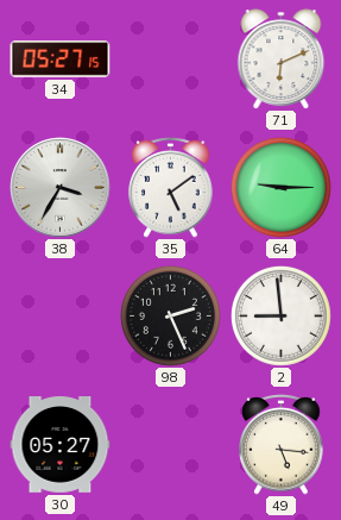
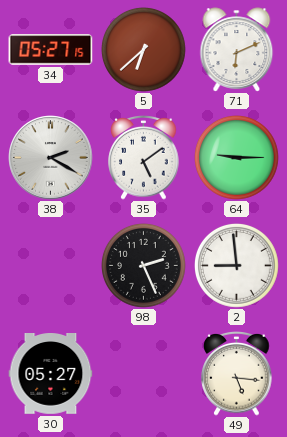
5: none -> 6:38 (144, 50)
38: 3:35 -> 2:20 (51, 158)
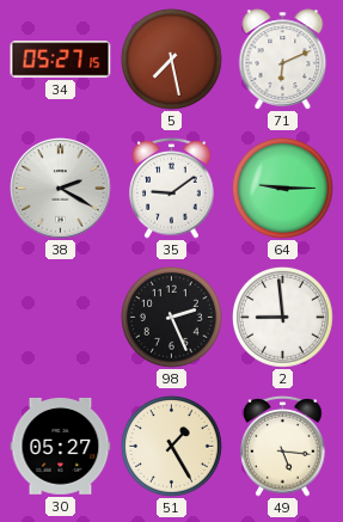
5: 6:38 -> 7:28 (172, 60)
35: 5:09 -> 9:09 (172, 189)
51: none -> 1:25 (172, 447)
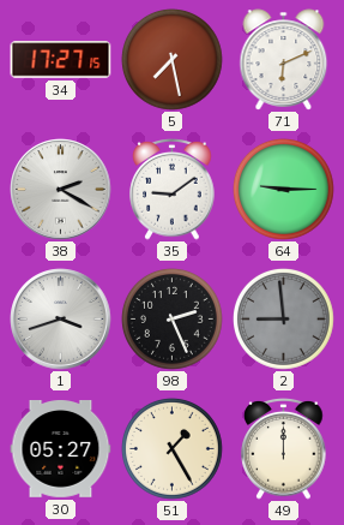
34: 05:27 -> 17:27 (61, 60)
1: none -> 3:42 (61, 320)
2 dial: white -> grey (284, 320)
49: 5:16 -> 12:00 (284, 449)
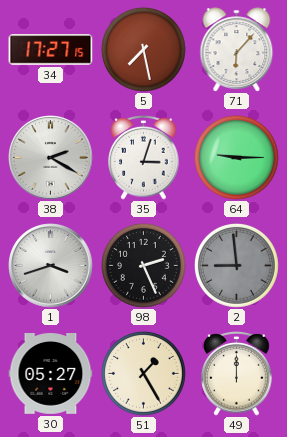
71: 6:11 -> 6:07 (237, 50)
35: 9:09 -> 3:03 (144, 158)
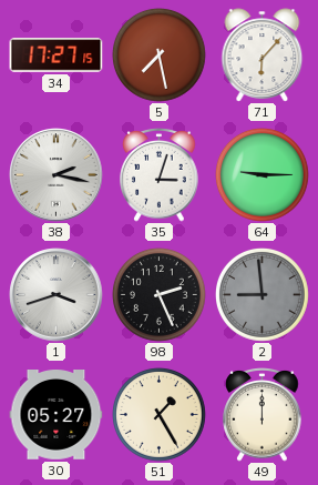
38: 2:20 -> 2:17 (57, 175)
